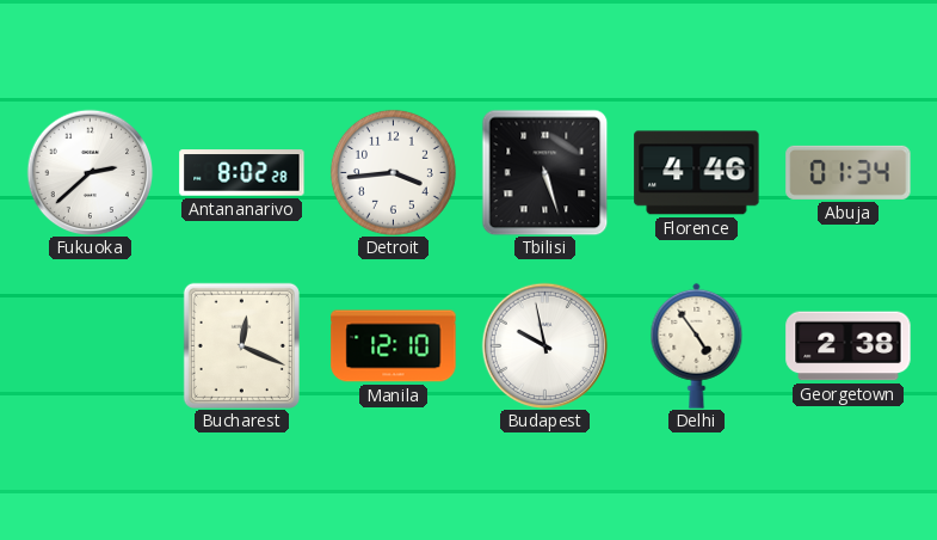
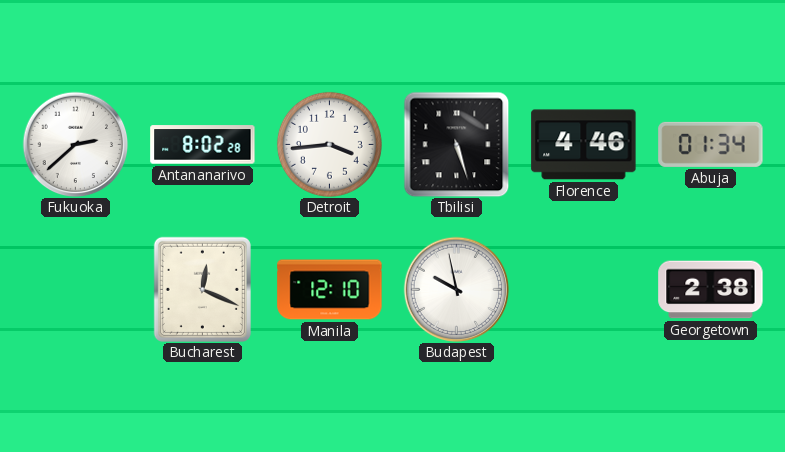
Delhi: 4:54 -> none (697, 345)
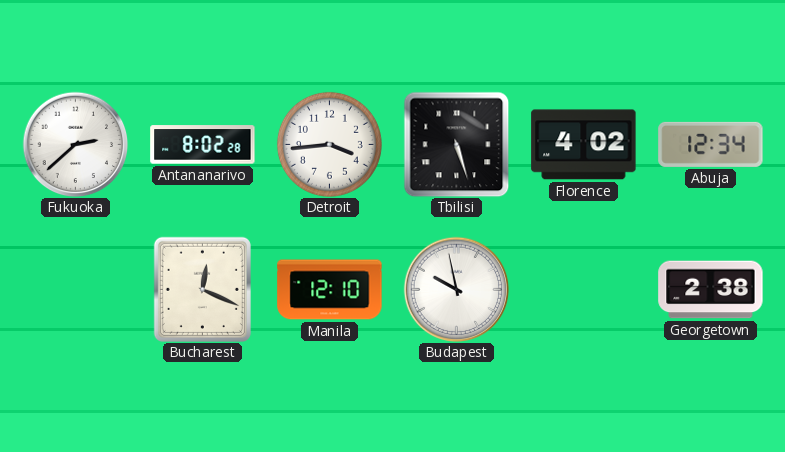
Florence: 4:46 -> 4:02 (584, 145)
Abuja: 01:34 -> 12:34 (711, 144)
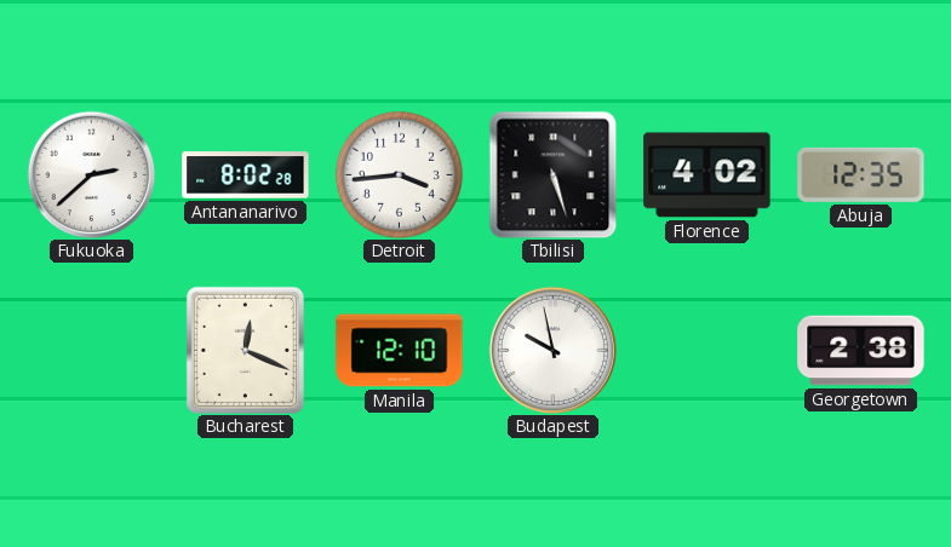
Abuja: 12:34 -> 12:35 (861, 174)
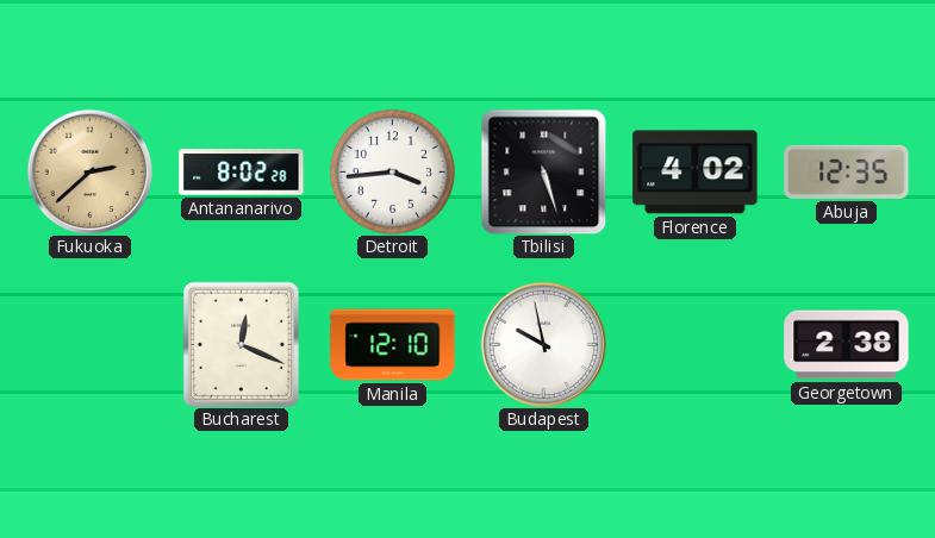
Fukuoka dial: white -> champagne (89, 171)
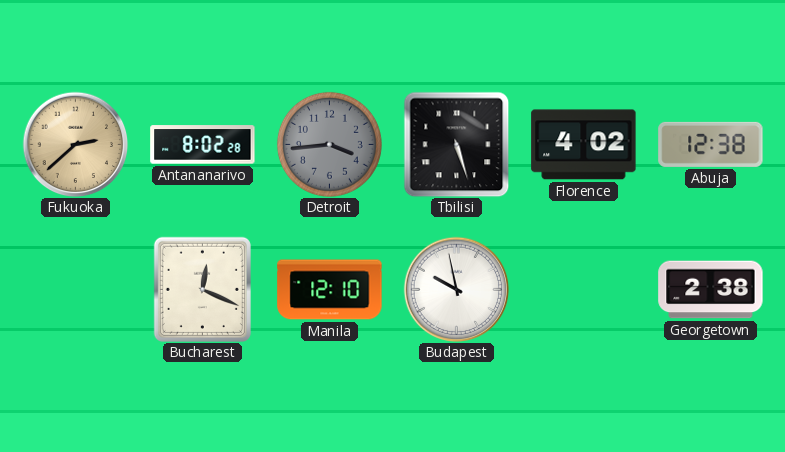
Detroit dial: white -> grey (329, 144)
Abuja: 12:35 -> 12:38 (711, 144)
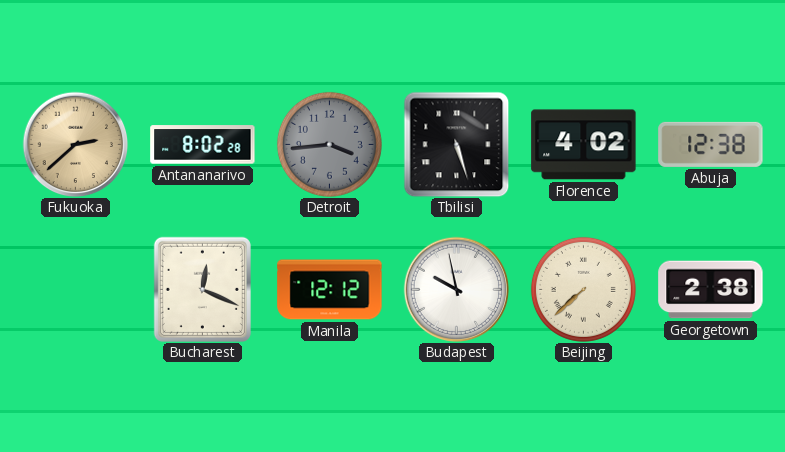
Manila: 12:10 -> 12:12 (330, 290)
Beijing: none -> 7:38 (583, 289)
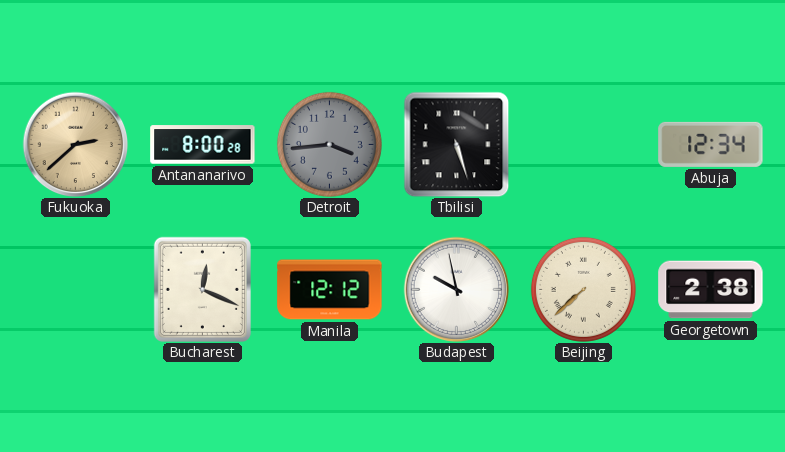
Antananarivo: 8:02 -> 8:00 (203, 145)
Florence: 4:02 -> none (584, 145)
Abuja: 12:38 -> 12:34 (711, 144)
